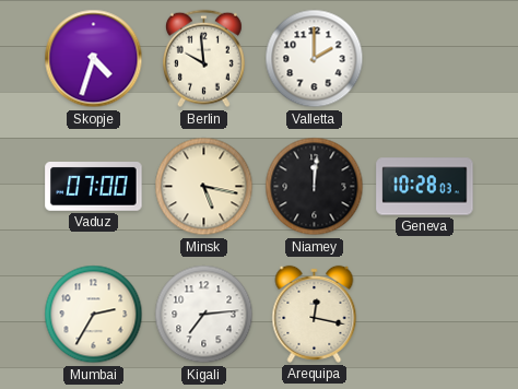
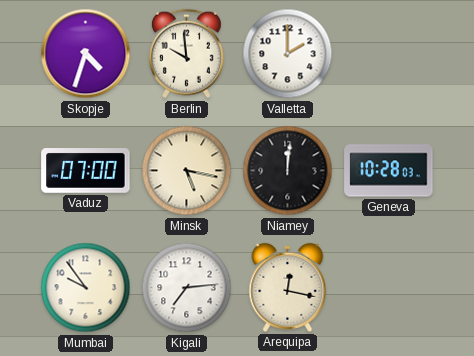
Mumbai: 2:35 -> 9:54 (86, 288)
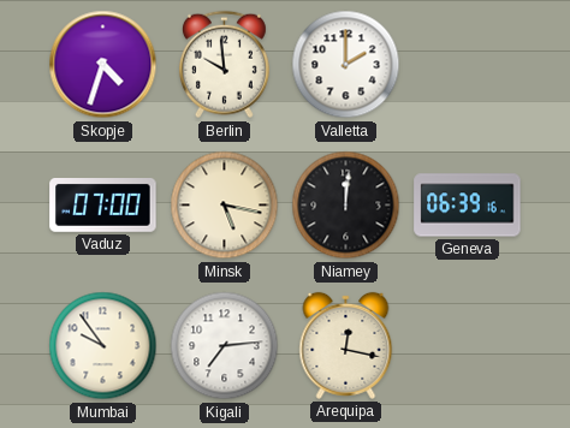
Geneva: 10:28 -> 06:39 (468, 206)
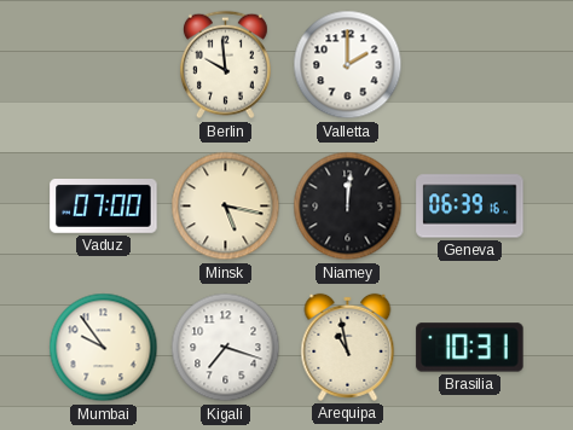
Skopje: 4:33 -> none (103, 65)
Kigali: 7:14 -> 7:18 (226, 348)
Arequipa: 12:17 -> 10:58 (348, 347)
Brasilia: none -> 10:31 (470, 348)
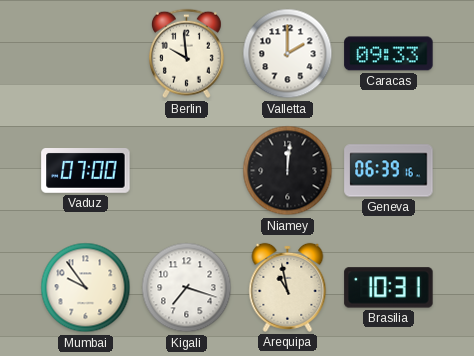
Caracas: none -> 09:33 (389, 54)
Minsk: 5:17 -> none (226, 207)
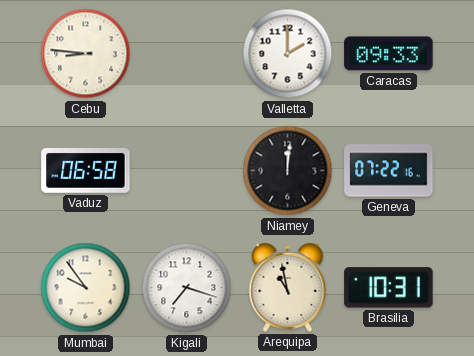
Cebu: none -> 8:46 (86, 54)
Berlin: 9:59 -> none (186, 54)
Vaduz: 07:00 -> 06:58 (86, 171)
Geneva: 06:39 -> 07:22 (389, 171)
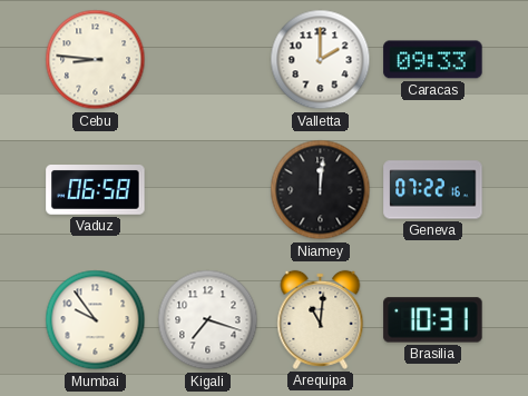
Arequipa: 10:58 -> 11:01 (321, 319)
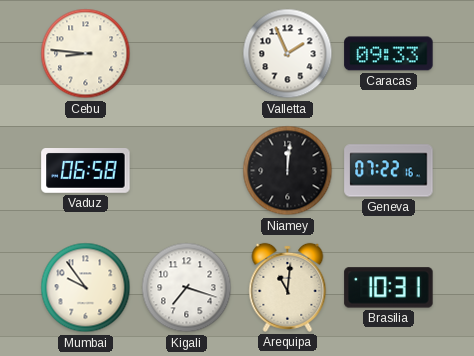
Valletta: 2:00 -> 1:56 (288, 54)
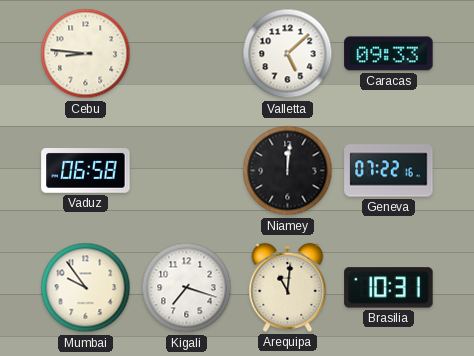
Valletta: 1:56 -> 5:08 (288, 54)
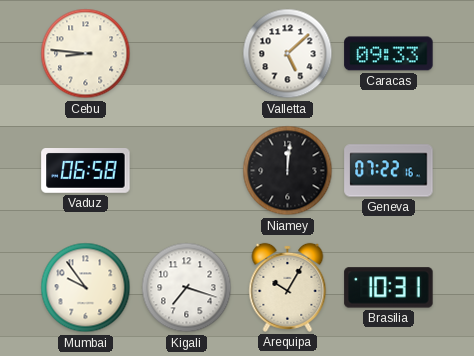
Arequipa: 11:01 -> 10:05 (288, 287)
